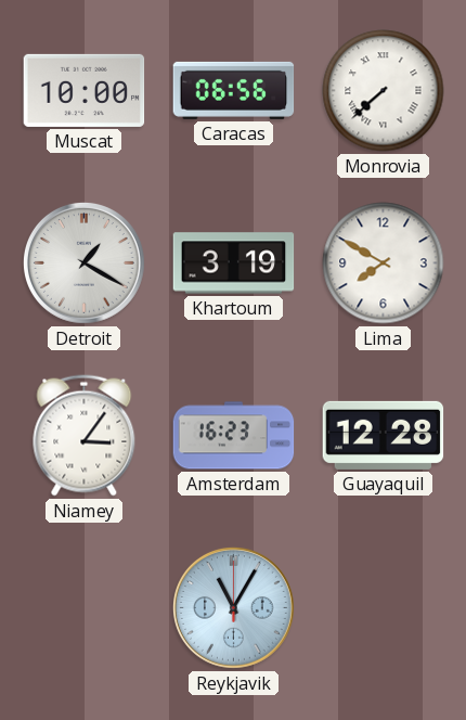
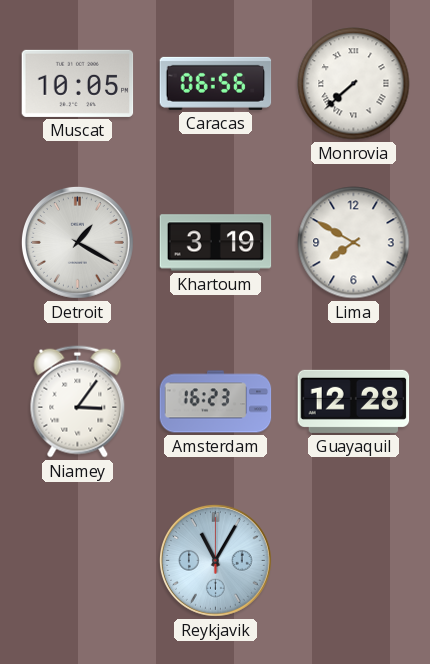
Muscat: 10:00 -> 10:05 (78, 83)
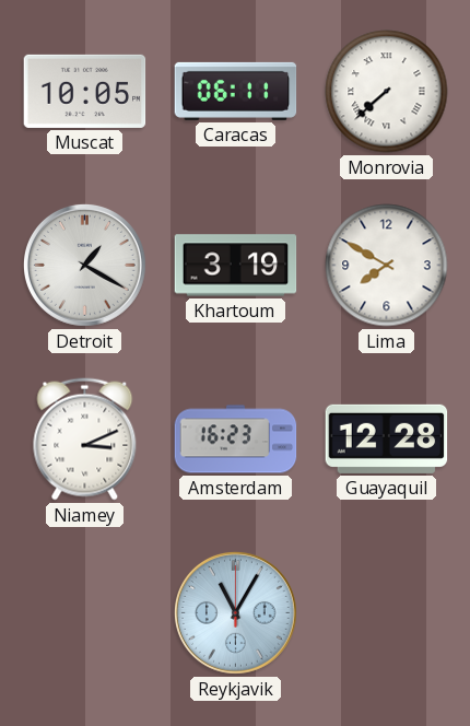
Caracas: 06:56 -> 06:11 (236, 91)
Niamey: 3:06 -> 3:11 (85, 440)
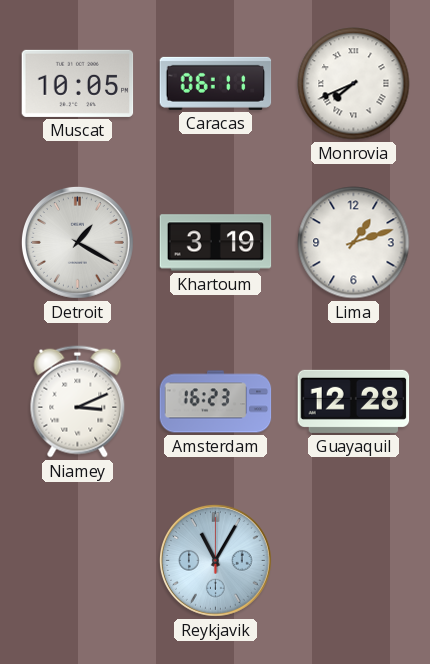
Monrovia: 7:38 -> 7:41 (354, 84)
Lima: 7:50 -> 1:12 (354, 243)
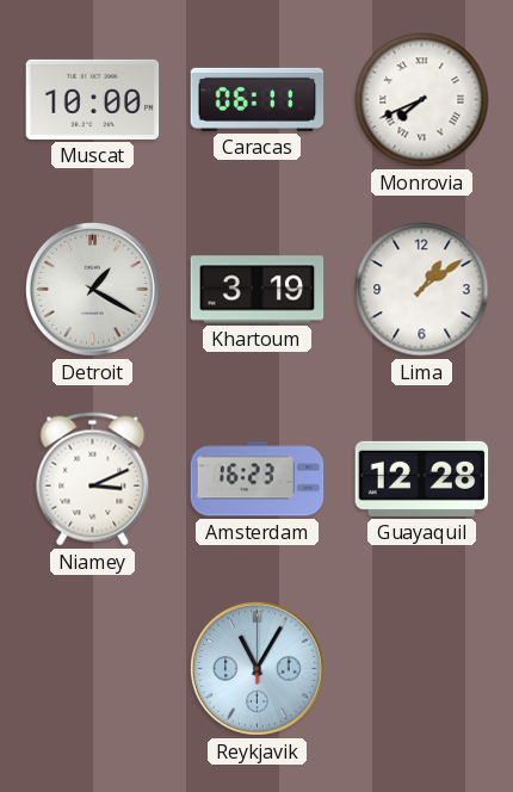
Muscat: 10:05 -> 10:00 (93, 99)
Lima: 1:12 -> 1:09 (422, 290)
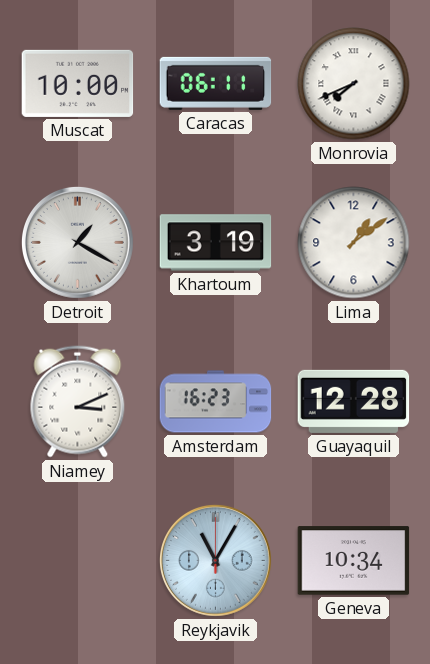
Geneva: none -> 10:34 (354, 561)
